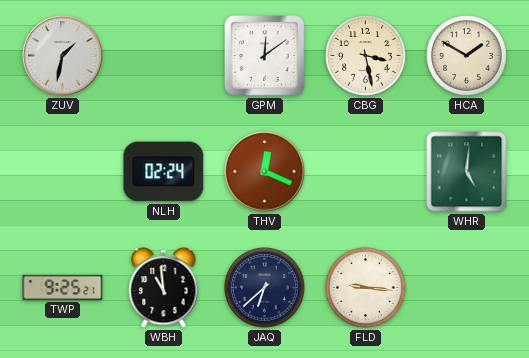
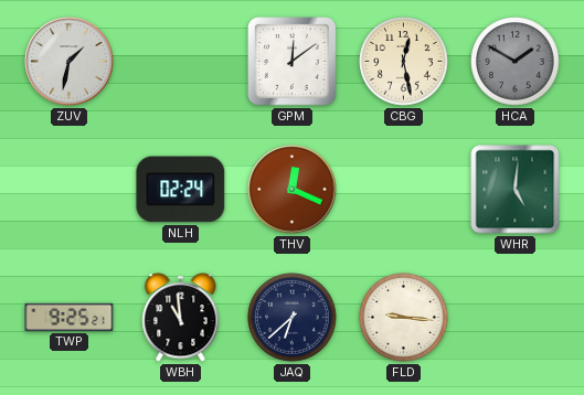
CBG: 3:28 -> 12:28 (404, 62)
HCA dial: cream -> grey (516, 62)
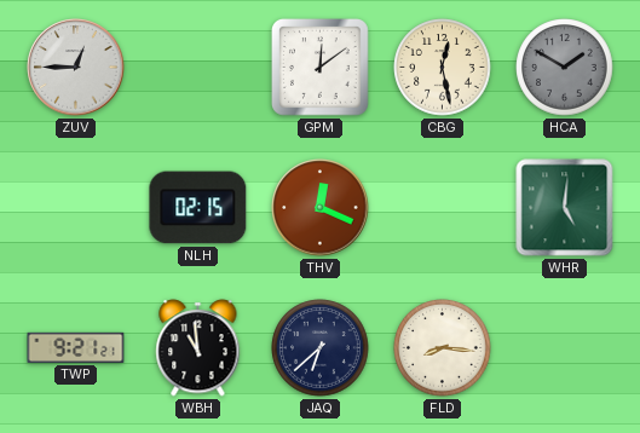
ZUV: 1:32 -> 12:45 (76, 68)
NLH: 02:24 -> 02:15 (198, 208)
TWP: 9:25 -> 9:21 (76, 347)
FLD: 9:16 -> 8:16 (443, 348)
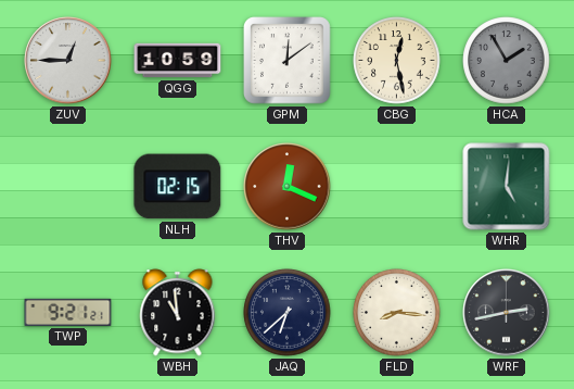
QGG: none -> 10:59 (178, 61)
HCA: 1:50 -> 1:55 (507, 61)
WRF: none -> 2:43 (507, 313)
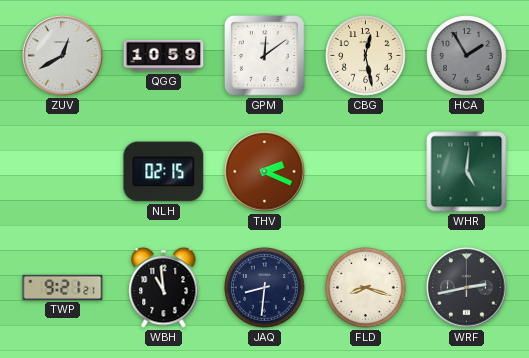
ZUV: 12:45 -> 12:40 (63, 56)
THV: 12:19 -> 2:19 (265, 172)
JAQ: 6:38 -> 8:31 (265, 288)
FLD: 8:16 -> 8:18 (366, 288)
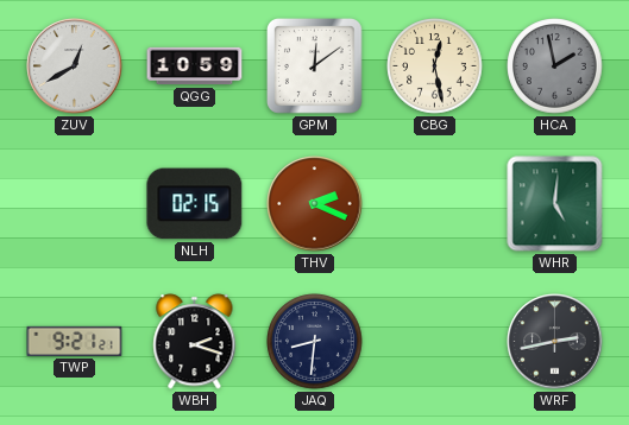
HCA: 1:55 -> 1:58 (555, 66)
WBH: 10:59 -> 2:18 (195, 342)
FLD: 8:18 -> none (366, 288)
